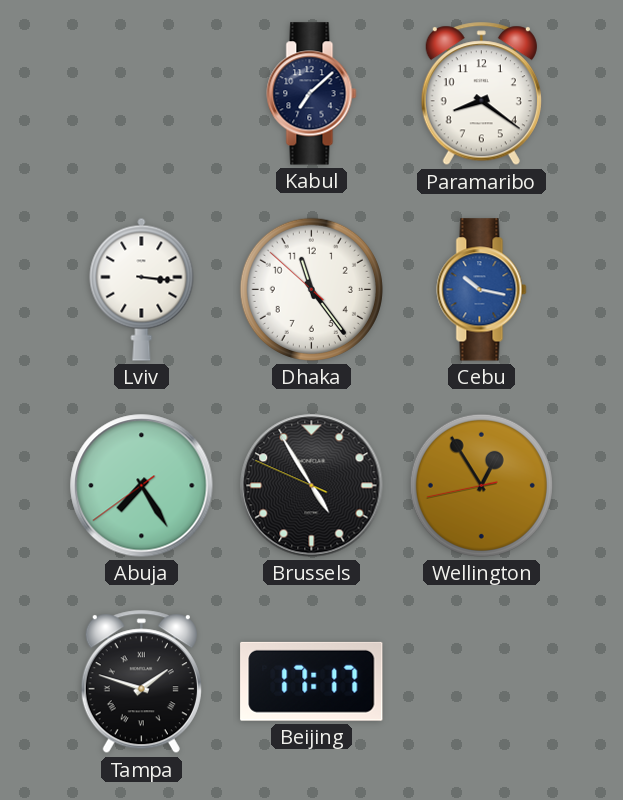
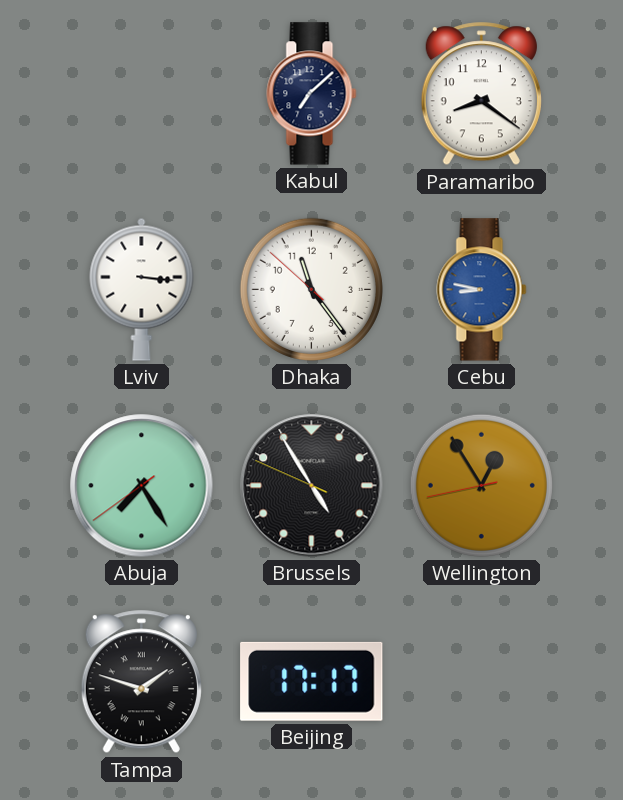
Cebu: 10:17 -> 8:47 (482, 290)
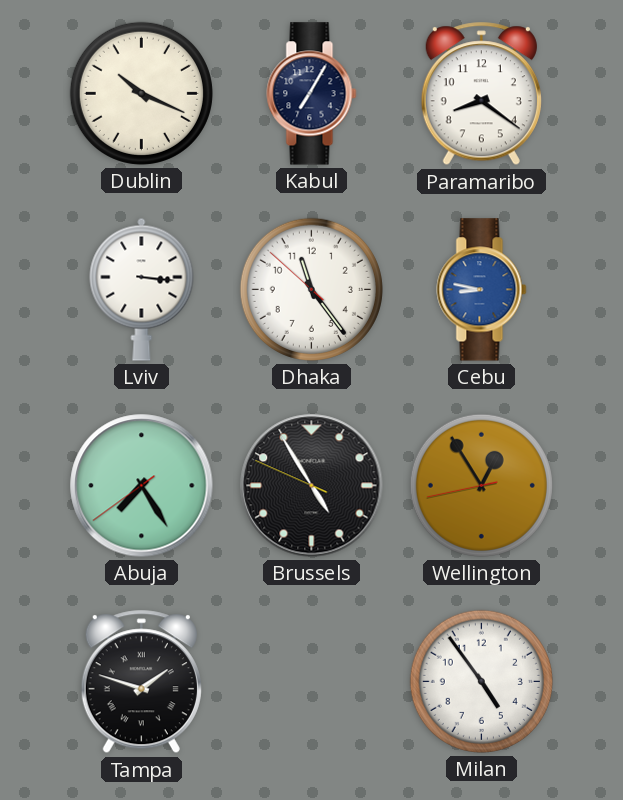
Dublin: none -> 10:19 (141, 93)
Kabul: 7:08 -> 7:05 (312, 94)
Beijing: 17:17 -> none (312, 681)
Milan: none -> 4:54 (481, 681)
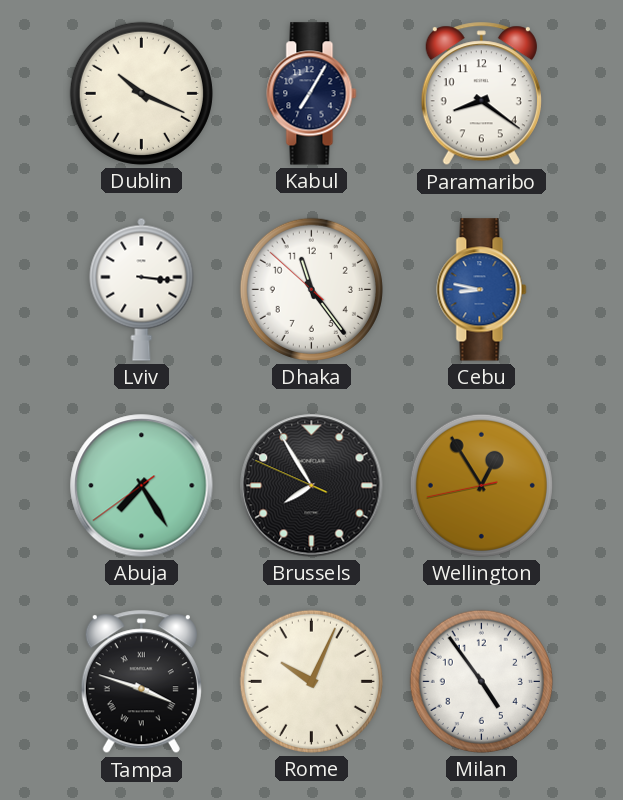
Brussels: 4:54 -> 7:54 (312, 486)
Tampa: 1:48 -> 3:48 (141, 682)
Rome: none -> 10:04 (311, 681)
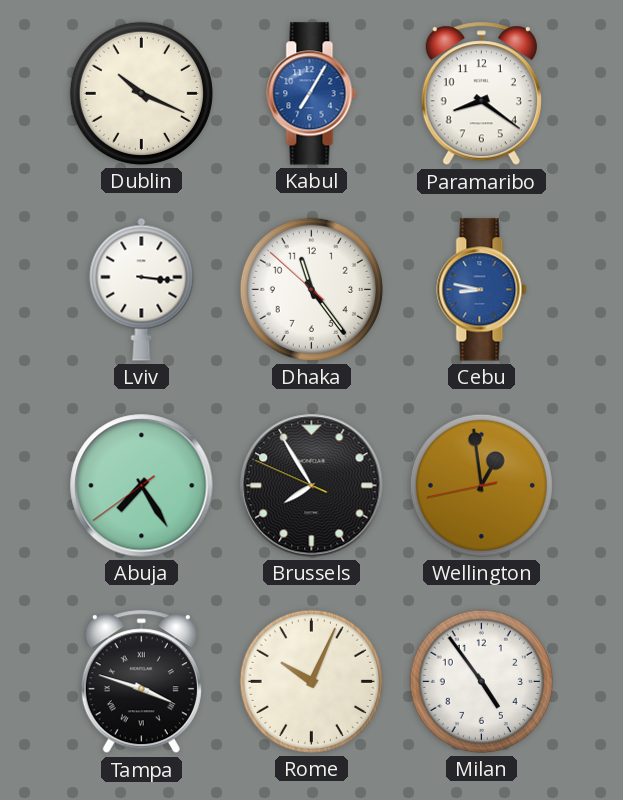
Kabul dial: navy -> blue (312, 94)
Wellington: 12:54 -> 12:58 (481, 485)
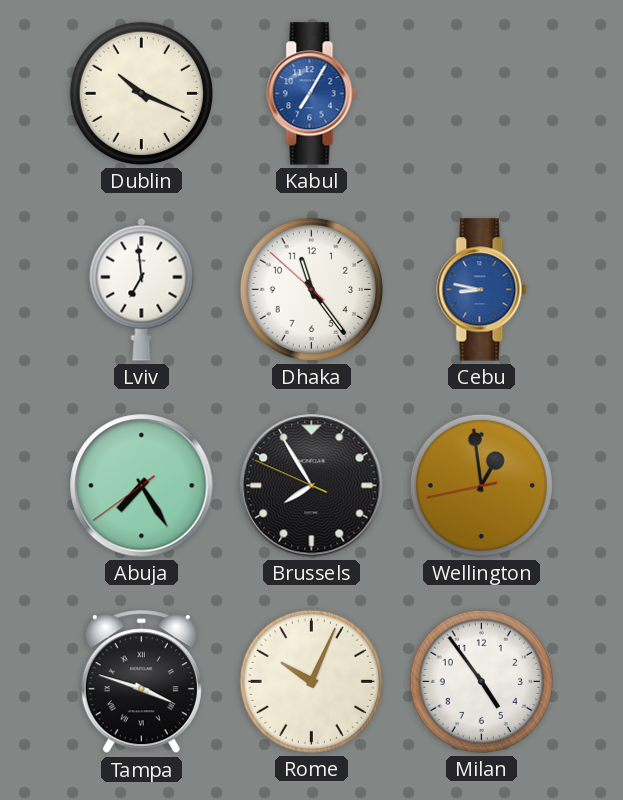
Paramaribo: 8:21 -> none (481, 94)
Lviv: 3:16 -> 6:59 (142, 289)
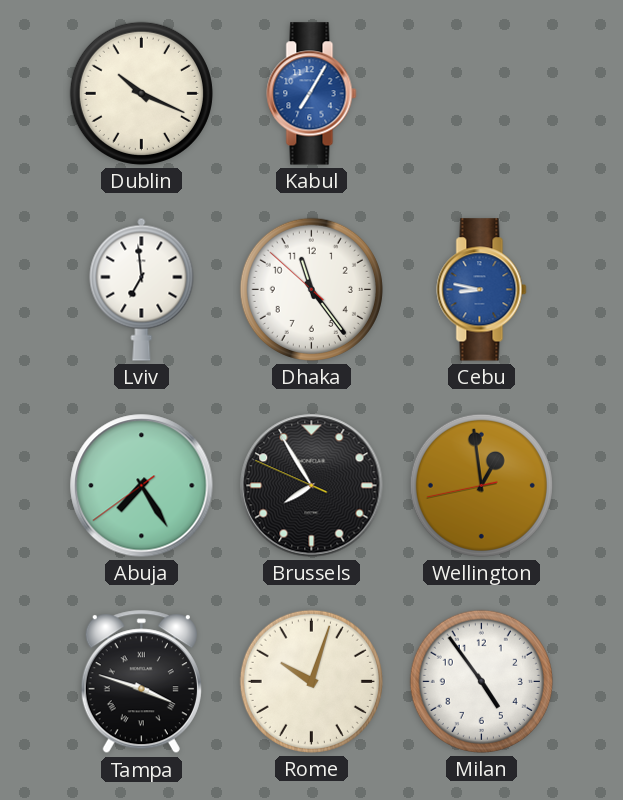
Rome: 10:04 -> 10:03 (311, 681)
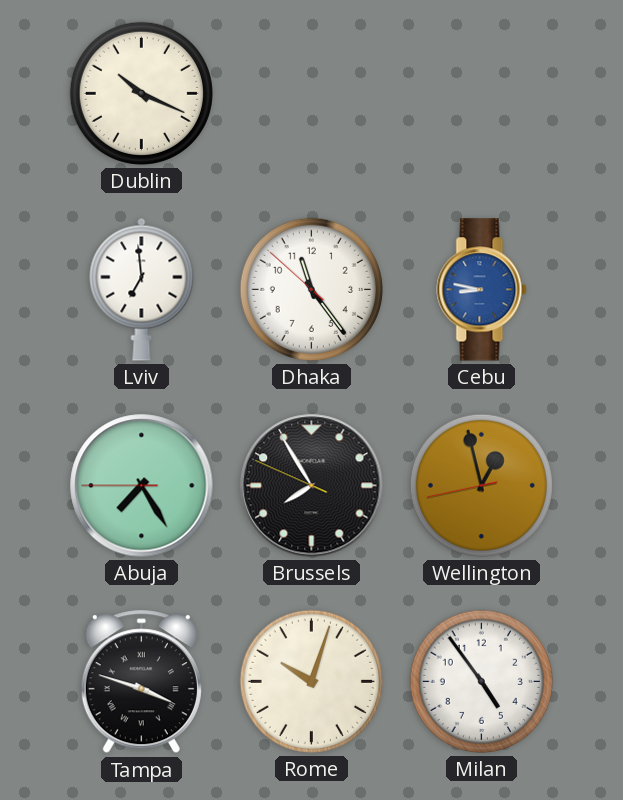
Kabul: 7:05 -> none (312, 94)
Abuja: 7:24:39 -> 7:24:45 (142, 486)
Wellington: 12:58 -> 12:57 (481, 485)
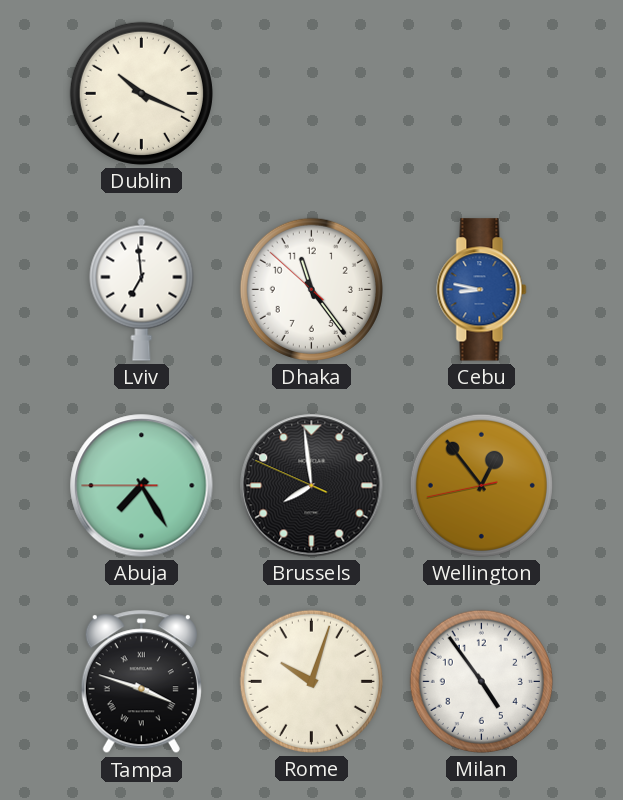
Brussels: 7:54 -> 7:58 (312, 486)
Wellington: 12:57 -> 12:53 (481, 485)
